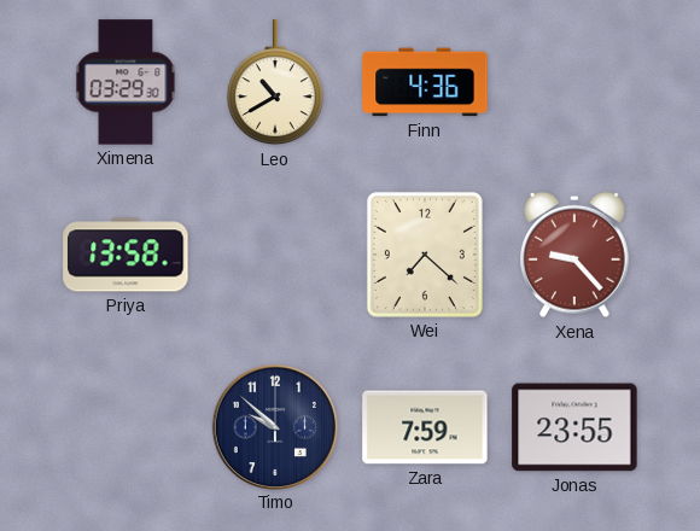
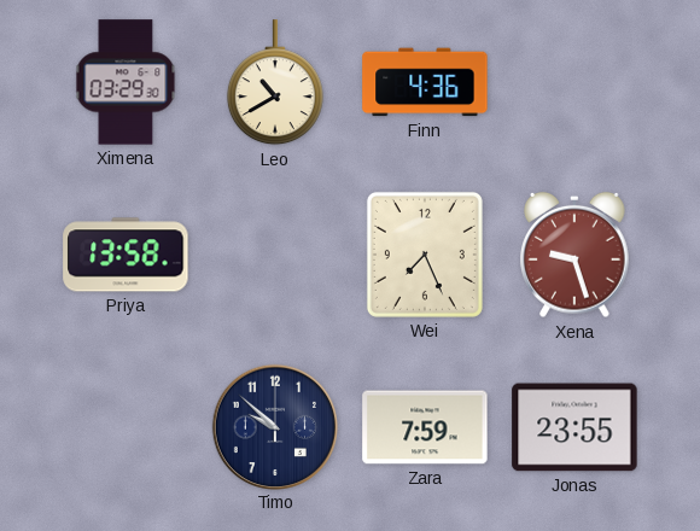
Wei: 7:22 -> 7:26 (425, 255)
Xena: 9:23 -> 9:27 (574, 255)
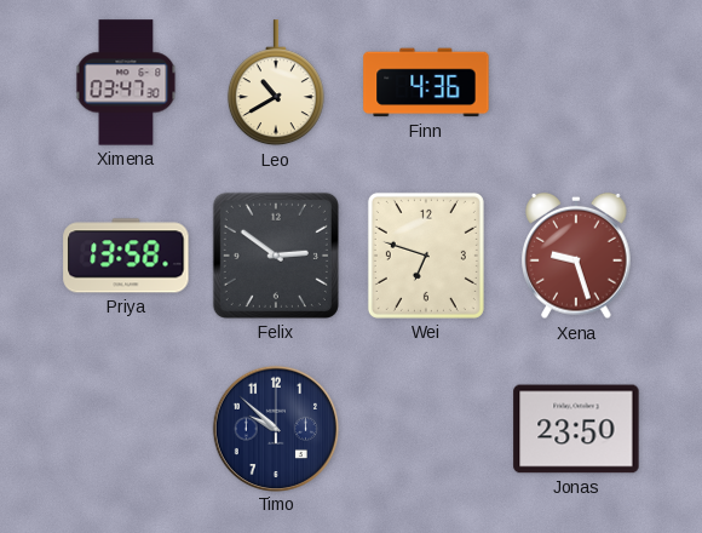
Ximena: 03:29 -> 03:47 (126, 82)
Felix: none -> 2:51 (276, 256)
Wei: 7:26 -> 6:48 (426, 256)
Zara: 7:59 -> none (425, 427)
Jonas: 23:55 -> 23:50 (576, 429)
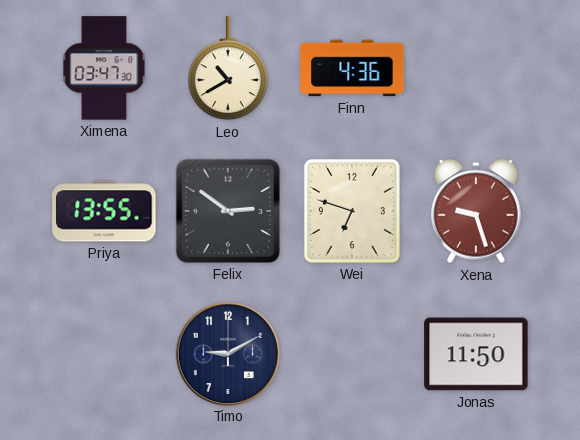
Priya: 13:58 -> 13:55 (104, 211)
Timo: 9:52 -> 9:10 (227, 353)
Jonas: 23:50 -> 11:50 (476, 354)
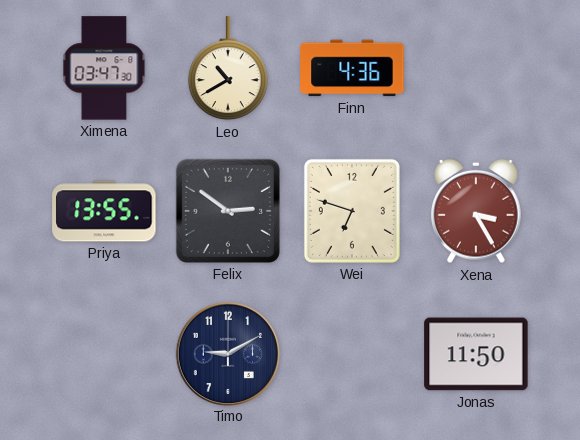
Xena: 9:27 -> 3:25 (476, 211)
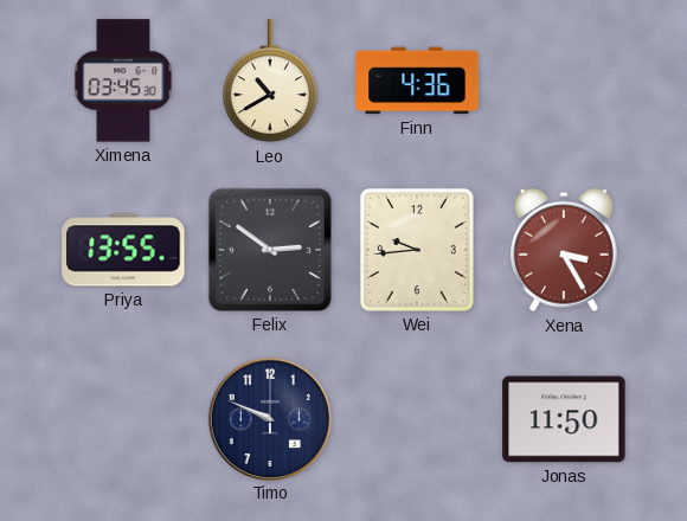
Ximena: 03:47 -> 03:45 (123, 81)
Wei: 6:48 -> 9:44 (417, 250)
Timo: 9:10 -> 9:49 (269, 418)
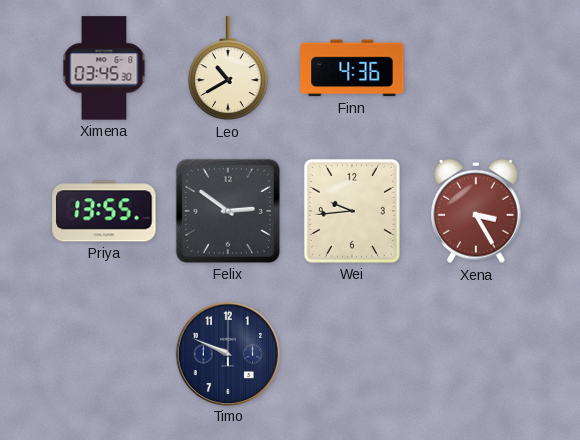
Jonas: 11:50 -> none (564, 419)
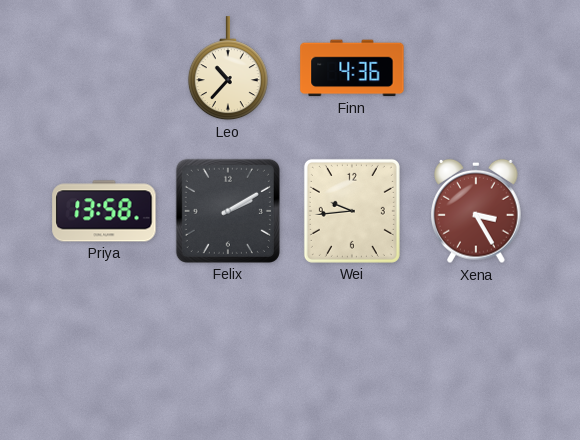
Ximena: 03:45 -> none (104, 68)
Leo: 10:40 -> 10:37 (228, 69)
Priya: 13:55 -> 13:58 (104, 211)
Felix: 2:51 -> 2:10 (228, 211)
Timo: 9:49 -> none (227, 353)
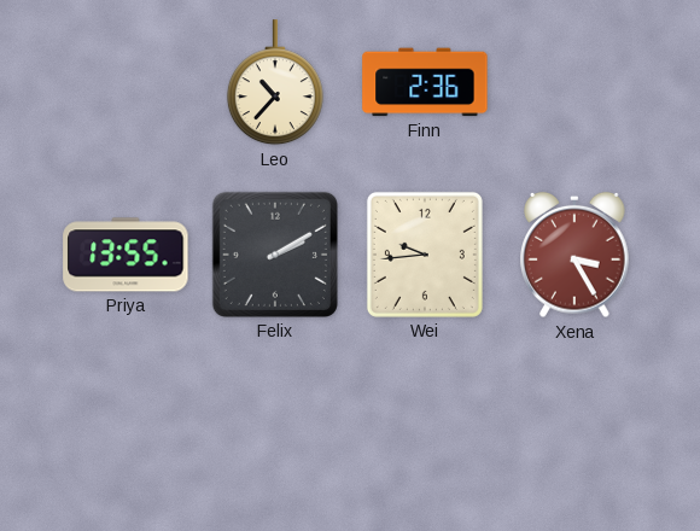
Finn: 4:36 -> 2:36 (425, 82)
Priya: 13:58 -> 13:55 (126, 255)
